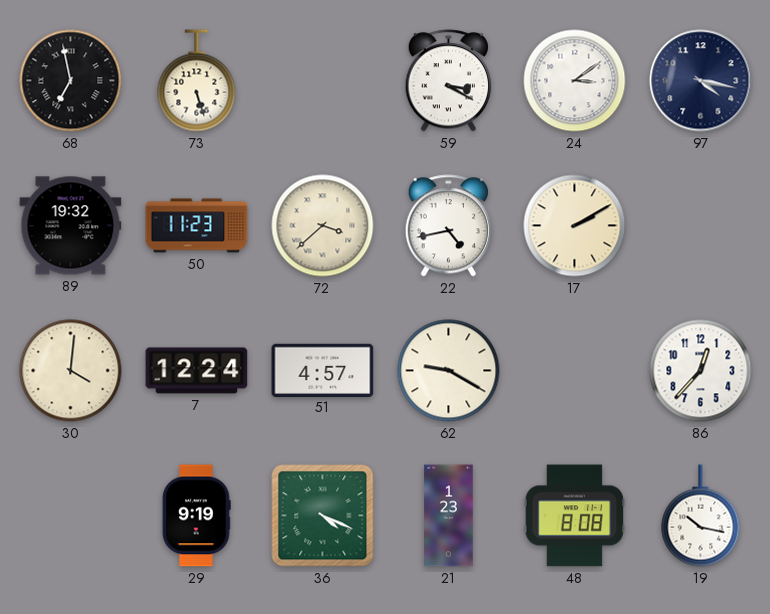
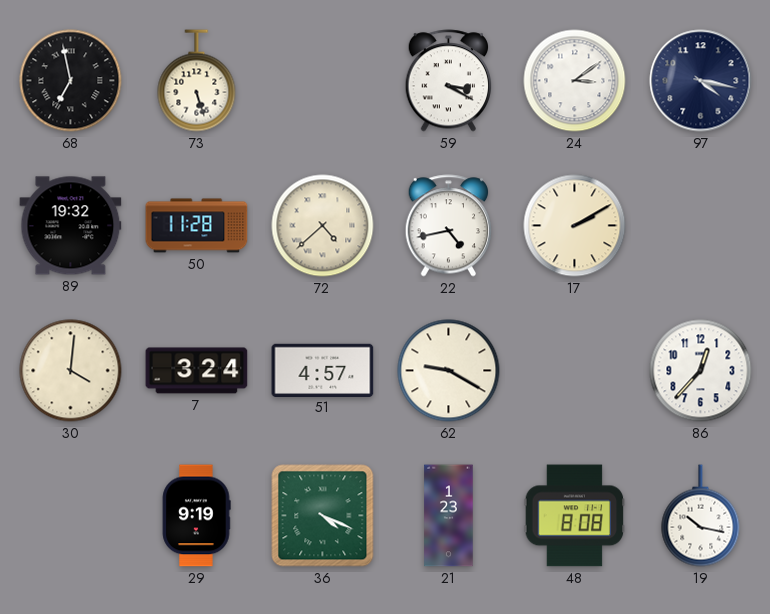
50: 11:23 -> 11:28 (197, 226)
72: 3:38 -> 4:38 (323, 226)
7: 12:24 -> 3:24 (197, 371)
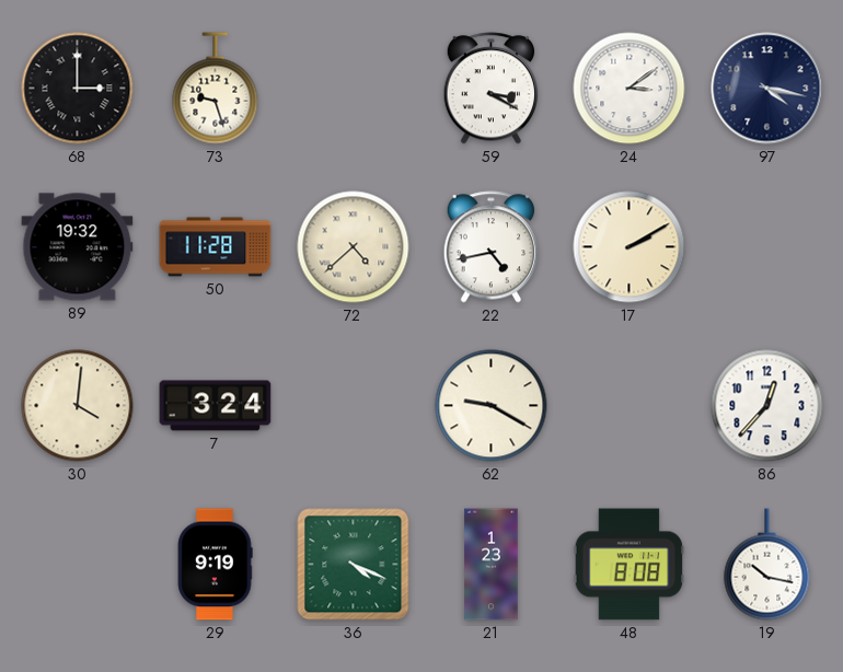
68: 6:58 -> 3:00 (78, 89)
73: 5:27 -> 9:27 (216, 89)
51: 4:57 -> none (323, 370)
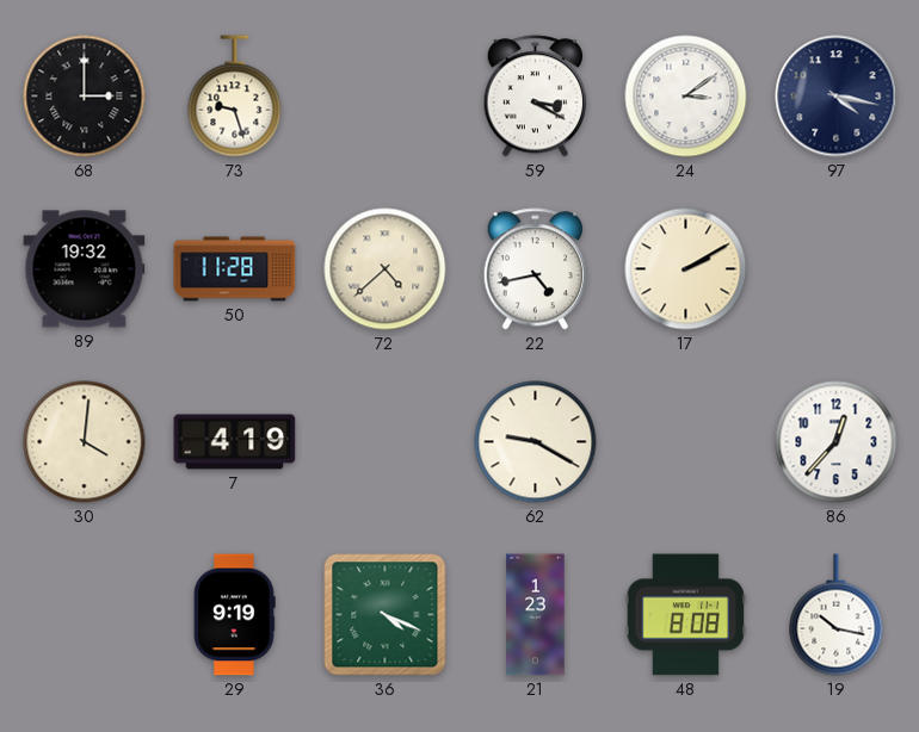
7: 3:24 -> 4:19 (235, 442)
